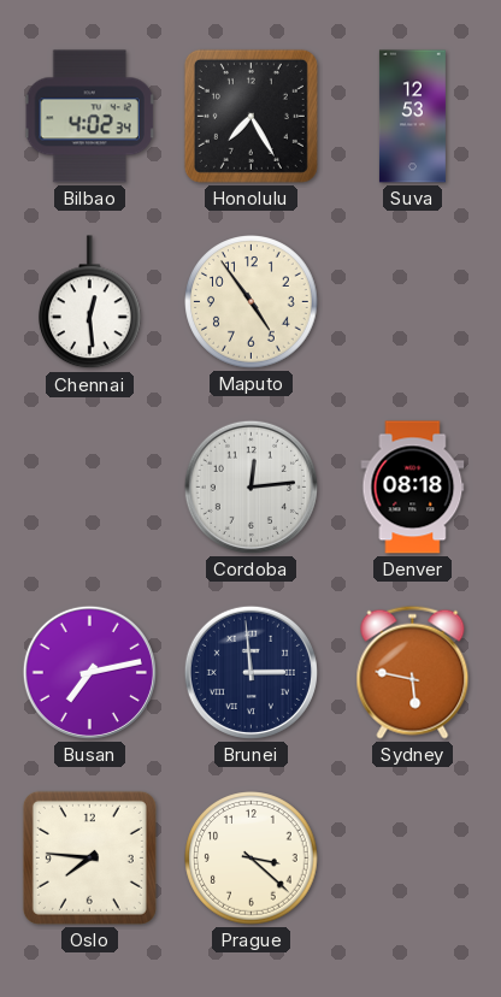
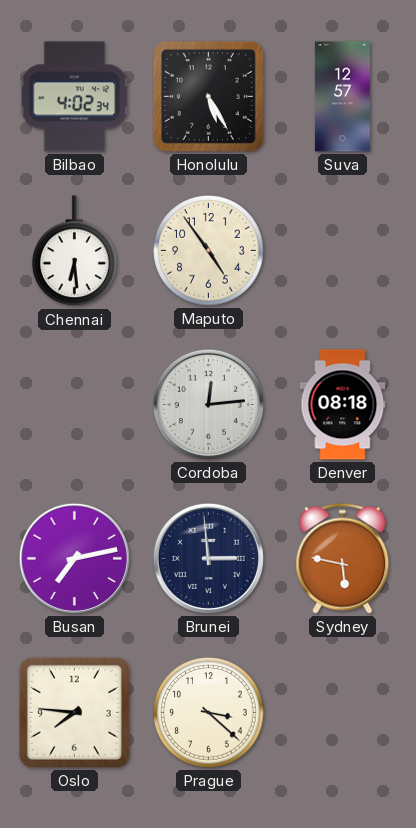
Honolulu: 7:25 -> 5:25 (208, 96)
Suva: 12:53 -> 12:57 (342, 97)
Chennai: 12:29 -> 6:29 (75, 251)
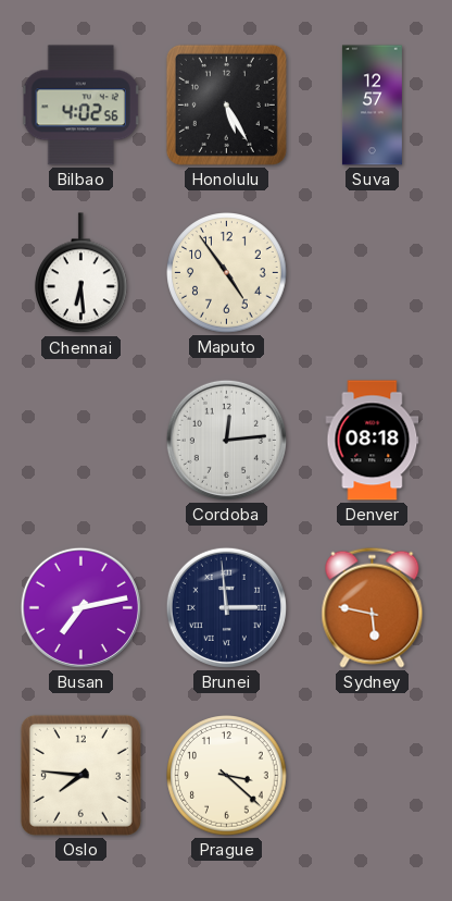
Bilbao: 4:02:34 -> 4:02:56 (81, 106)
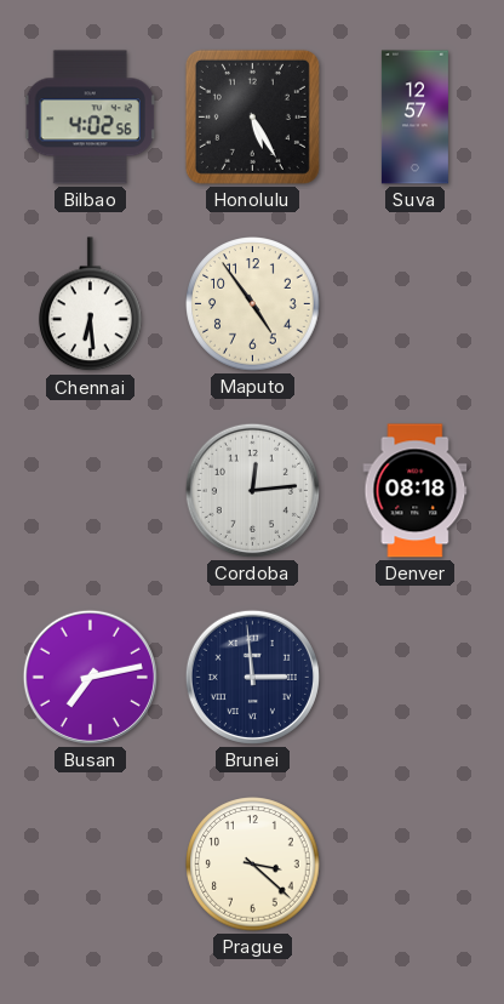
Sydney: 5:47 -> none (373, 607)
Oslo: 7:46 -> none (80, 775)
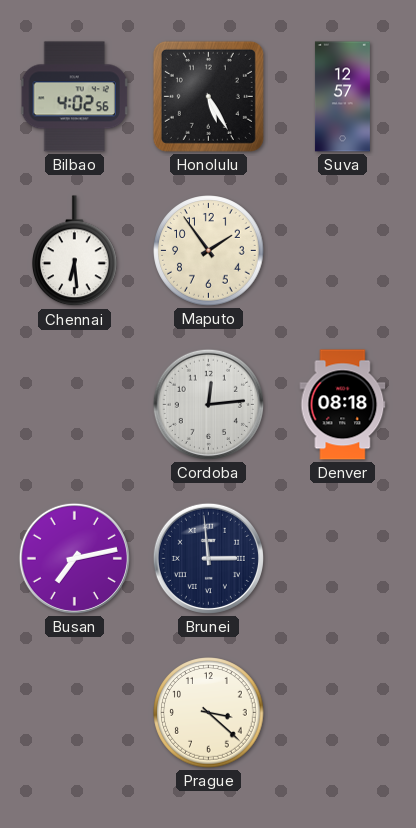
Maputo: 4:54 -> 1:54 (209, 251)
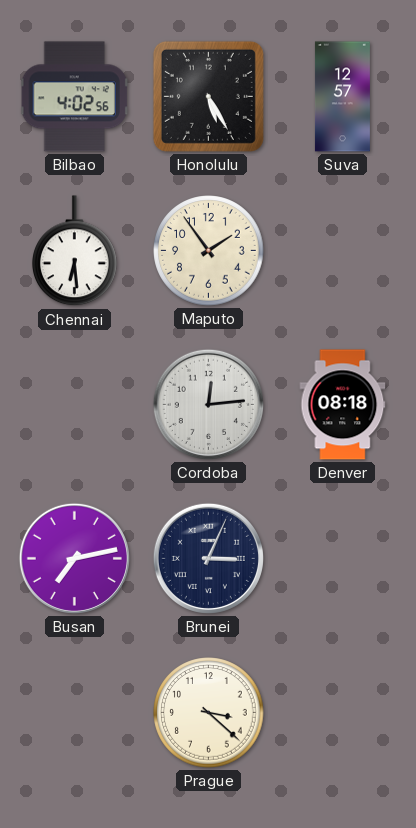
Brunei: 2:59 -> 3:04 (208, 558)
